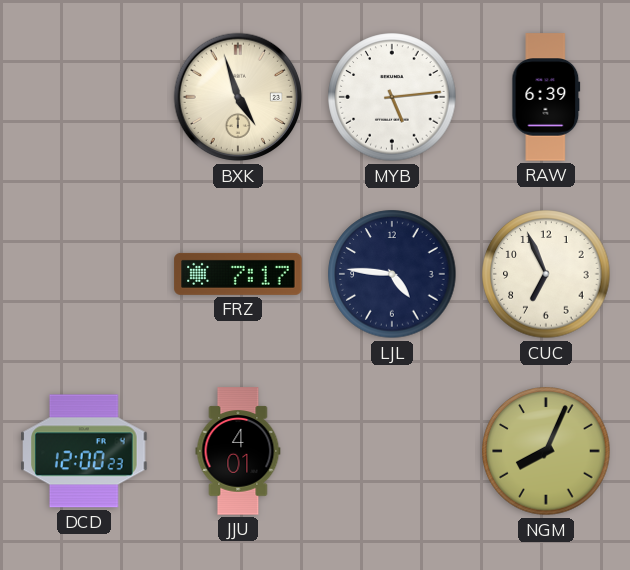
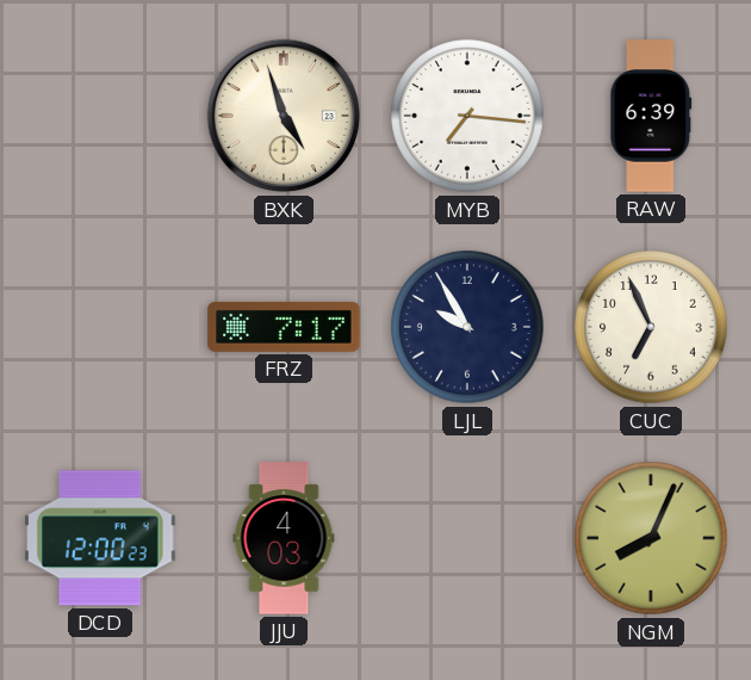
MYB: 5:14 -> 7:16 (467, 116)
LJL: 4:46 -> 9:55 (467, 327)
JJU: 4:01 -> 4:03 (284, 538)
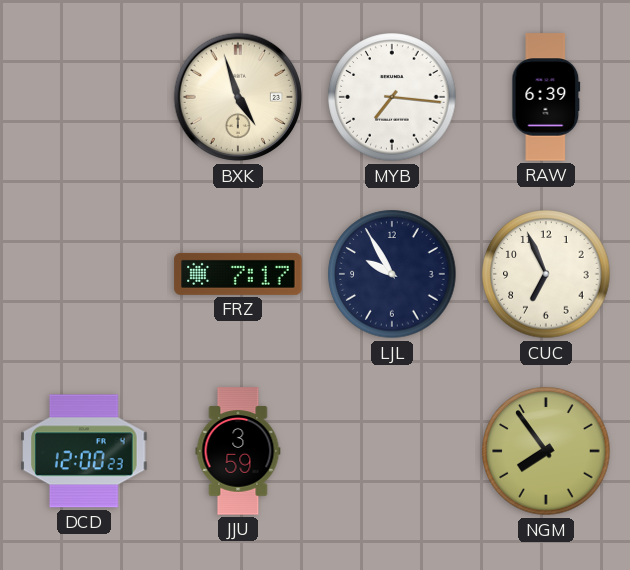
JJU: 4:03 -> 3:59 (238, 451)
NGM: 8:04 -> 7:54 (546, 451)
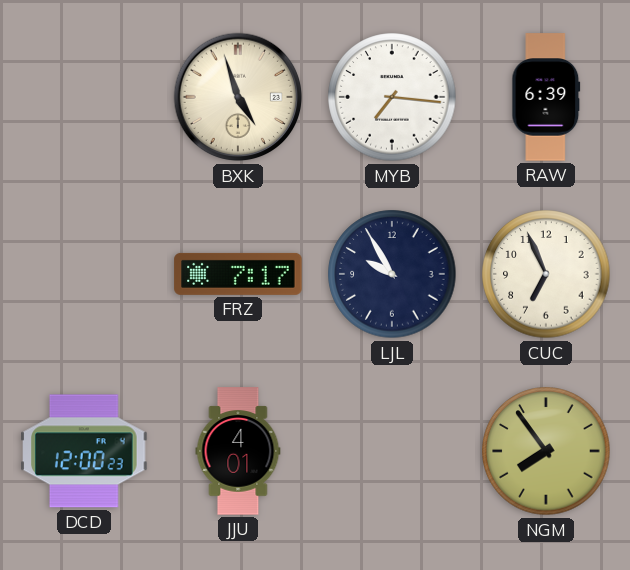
JJU: 3:59 -> 4:01 (238, 451)
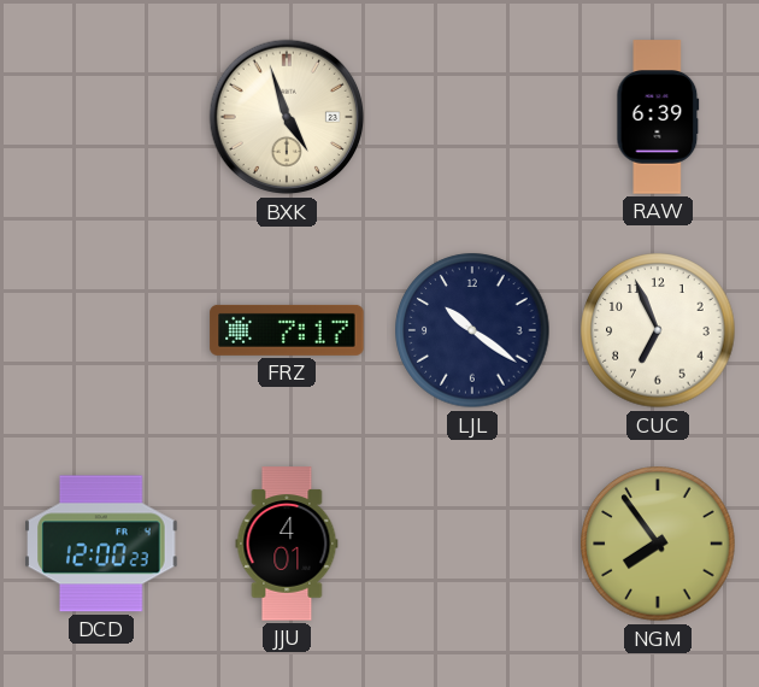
MYB: 7:16 -> none (392, 97)
LJL: 9:55 -> 10:21 (472, 330)
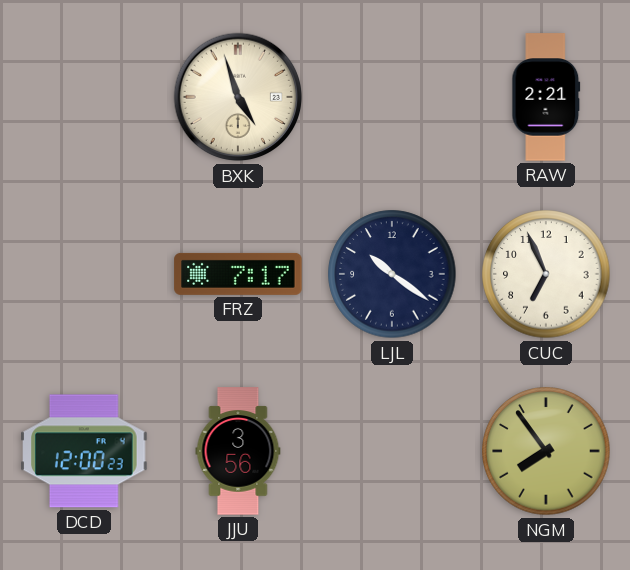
RAW: 6:39 -> 2:21 (546, 97)
JJU: 4:01 -> 3:56 (238, 451)
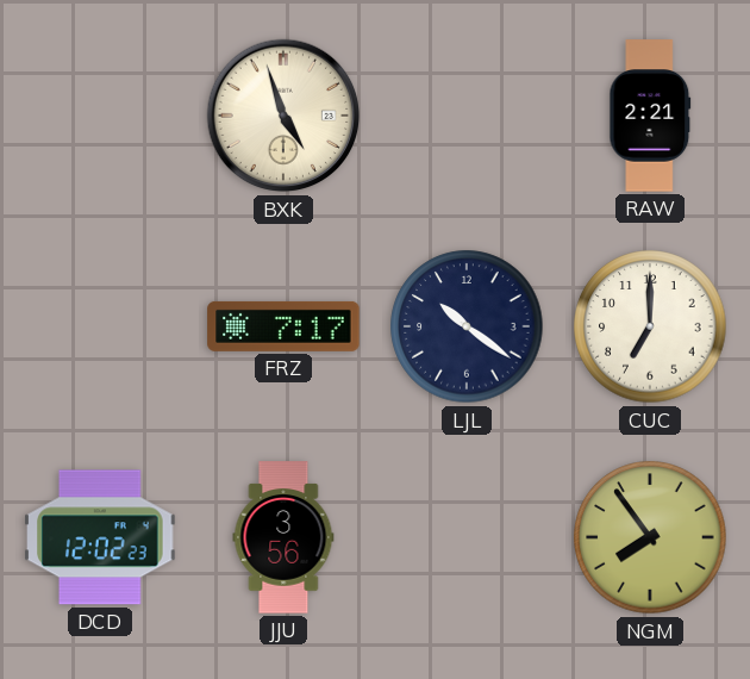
CUC: 6:56 -> 7:00 (650, 326)
DCD: 12:00 -> 12:02 (100, 537)
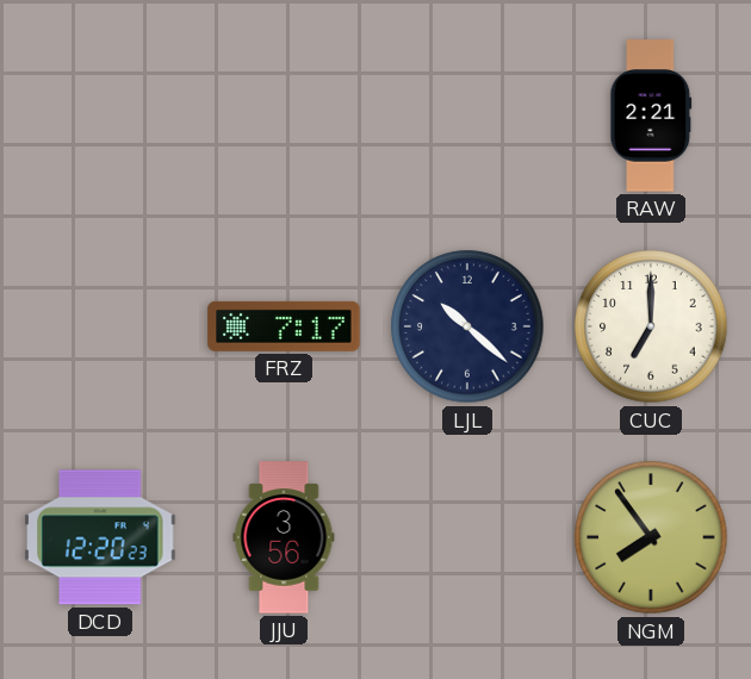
BXK: 4:57 -> none (283, 116)
LJL: 10:21 -> 10:22 (467, 326)
DCD: 12:02 -> 12:20 (100, 537)
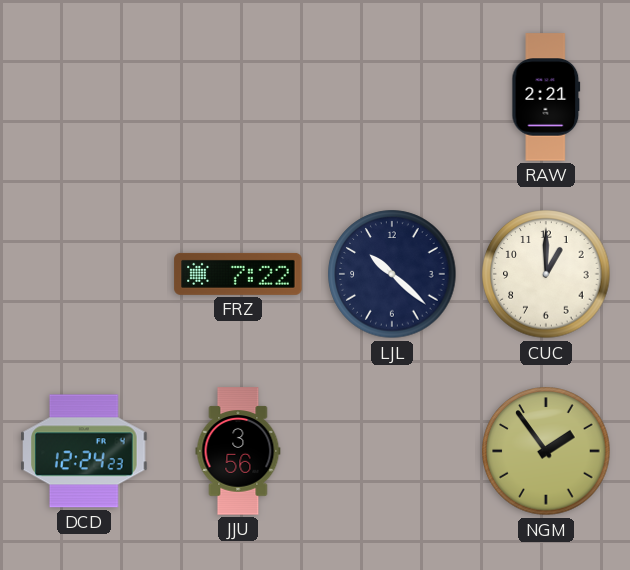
FRZ: 7:17 -> 7:22 (238, 274)
CUC: 7:00 -> 1:00 (546, 274)
DCD: 12:20 -> 12:24 (84, 451)
NGM: 7:54 -> 1:54 (546, 451)
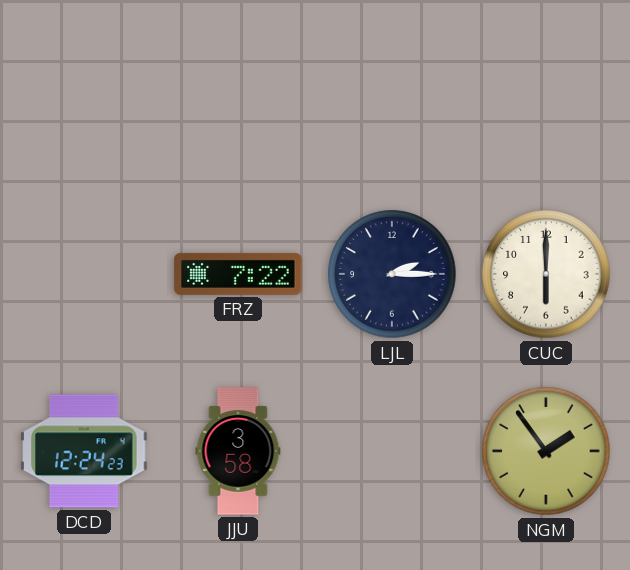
RAW: 2:21 -> none (546, 97)
LJL: 10:22 -> 2:15 (392, 274)
CUC: 1:00 -> 6:00 (546, 274)
JJU: 3:56 -> 3:58 (238, 451)
